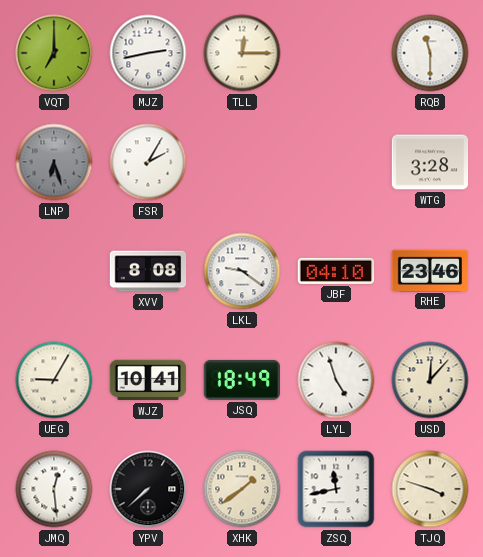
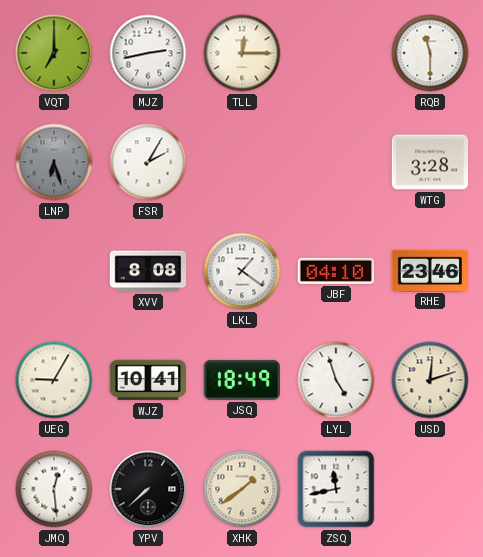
LKL: 9:21 -> 1:21 (242, 271)
USD: 12:07 -> 12:12 (430, 380)
TJQ: 3:48 -> none (430, 489)
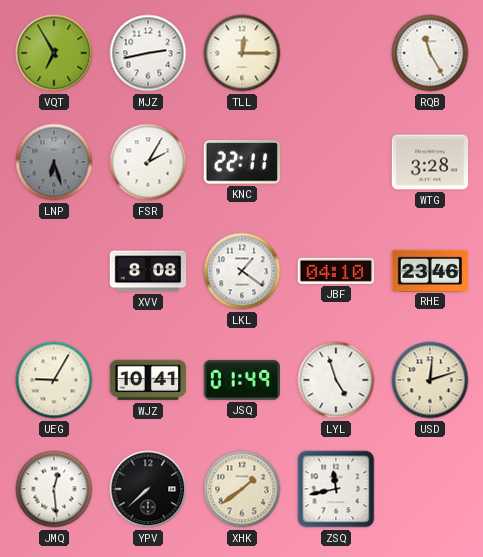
VQT: 7:00 -> 6:55 (54, 53)
RQB: 11:30 -> 11:25 (430, 53)
KNC: none -> 22:11 (241, 162)
JSQ: 18:49 -> 01:49 (241, 380)
